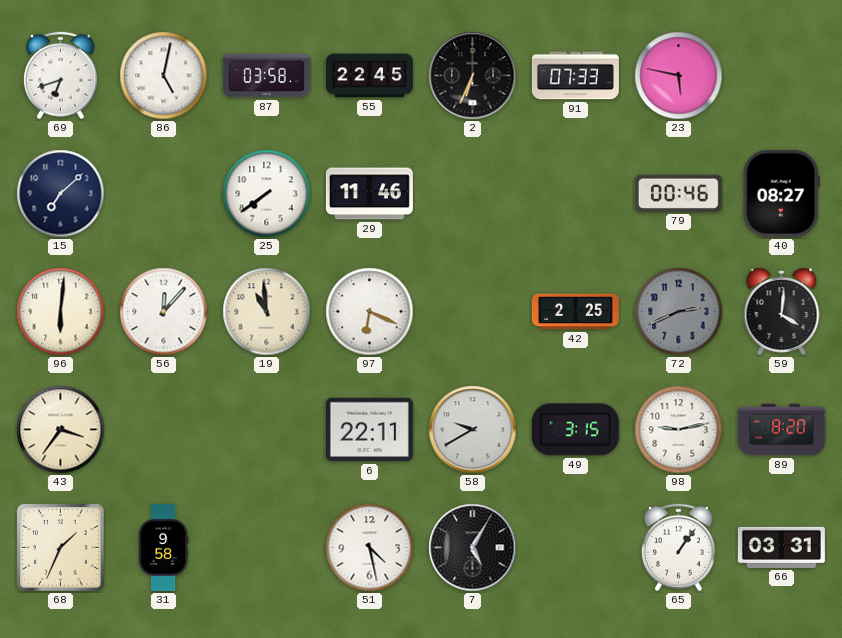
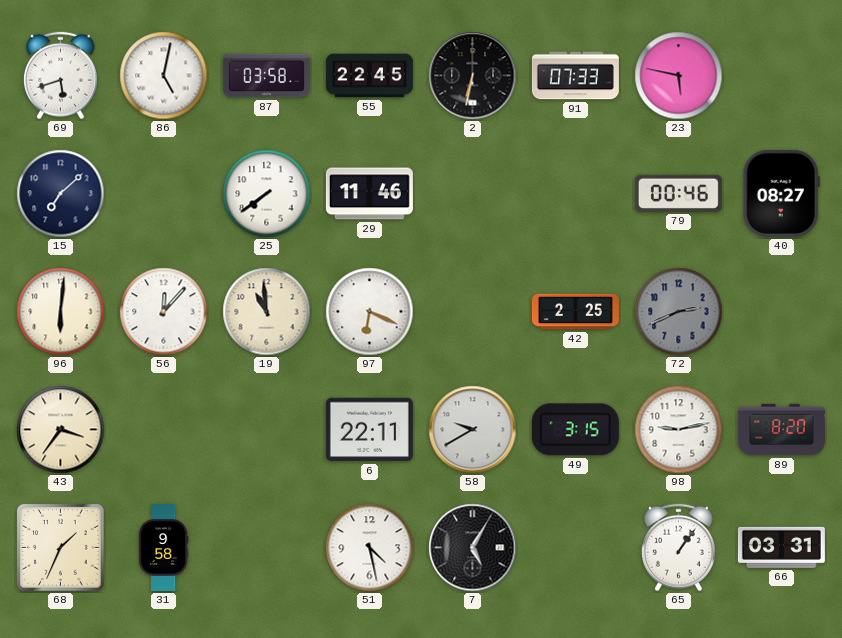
69: 6:42 -> 5:42 (60, 76)
2: 6:34 -> 6:32 (473, 76)
59: 4:01 -> none (782, 312)
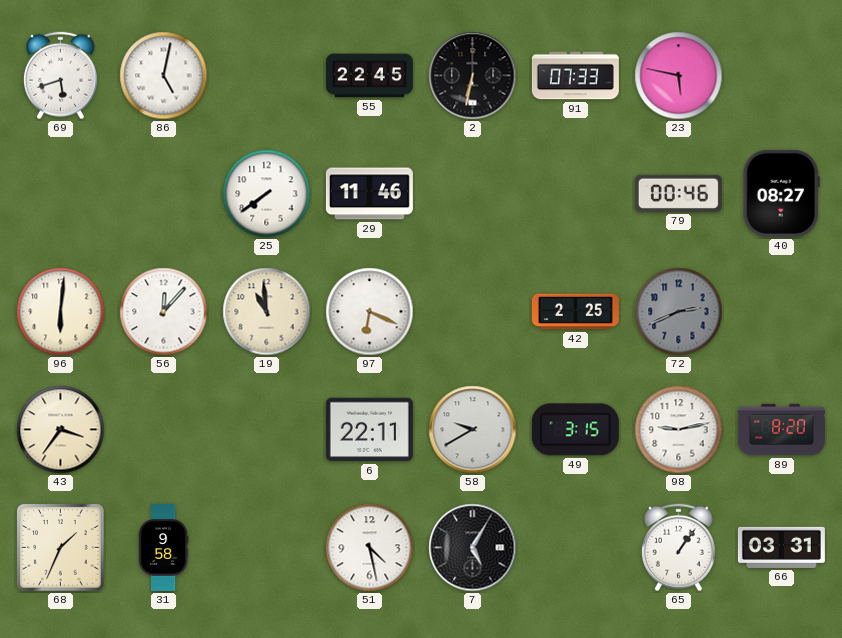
87: 03:58 -> none (266, 76)
15: 7:08 -> none (61, 194)
